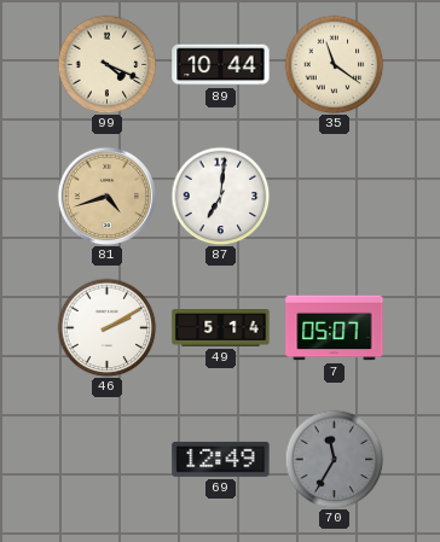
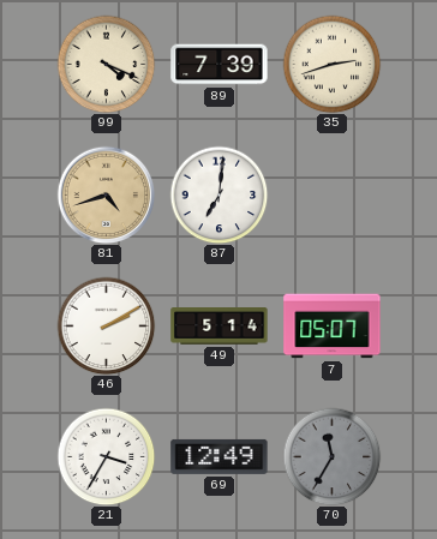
89: 10:44 -> 7:39 (220, 65)
35: 11:21 -> 2:42 (331, 64)
21: none -> 3:35 (106, 456)
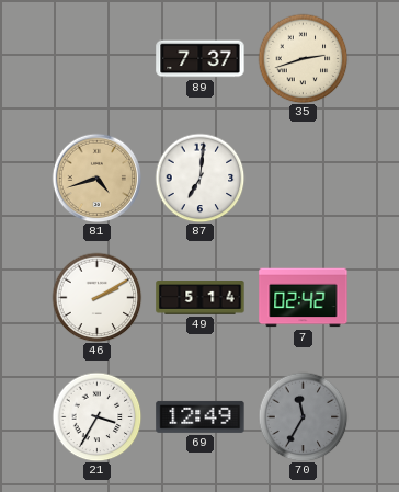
99: 4:19 -> none (106, 64)
89: 7:39 -> 7:37 (201, 59)
7: 05:07 -> 02:42 (304, 298)
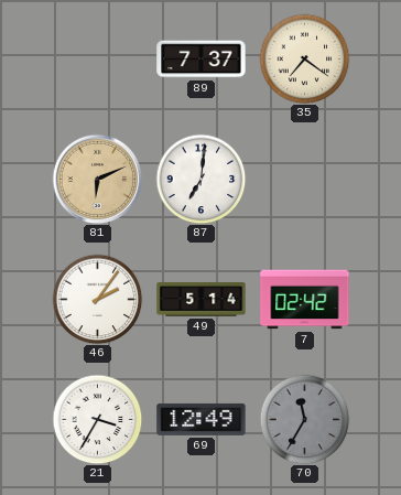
35: 2:42 -> 7:21 (304, 58)
81: 4:42 -> 6:11 (97, 179)
46: 2:10 -> 2:06 (97, 299)
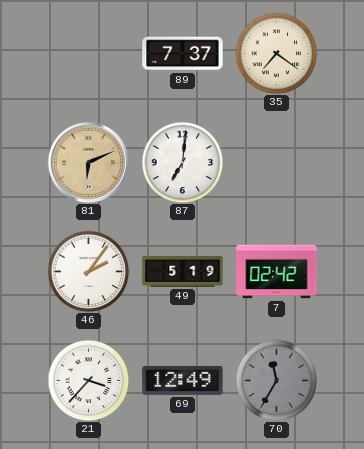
49: 5:14 -> 5:19 (183, 272)
21: 3:35 -> 3:37 (88, 380)
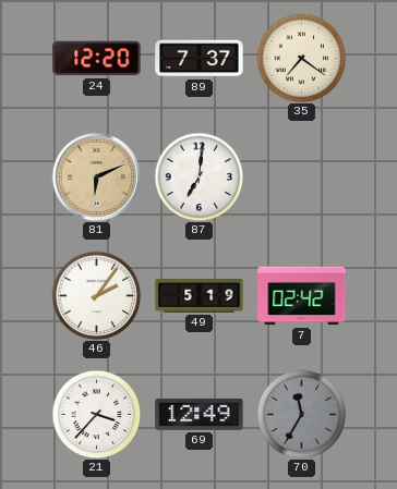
24: none -> 12:20 (97, 59)
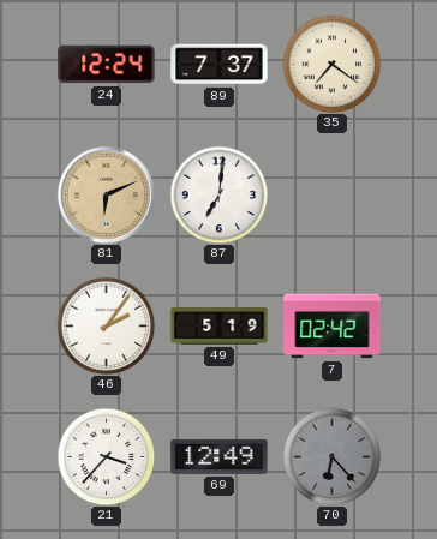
24: 12:20 -> 12:24 (107, 65)
70: 11:35 -> 6:23 (331, 456)
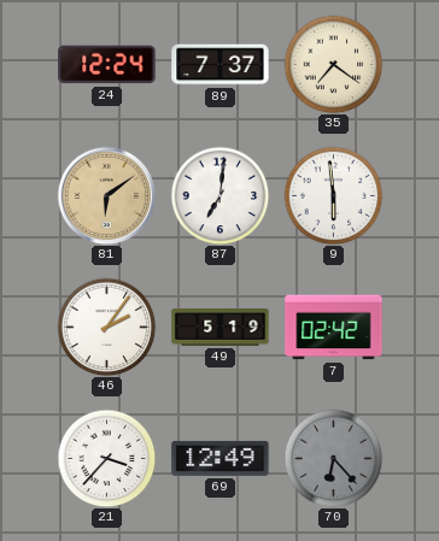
81: 6:11 -> 6:09 (106, 195)
9: none -> 5:59 (333, 195)
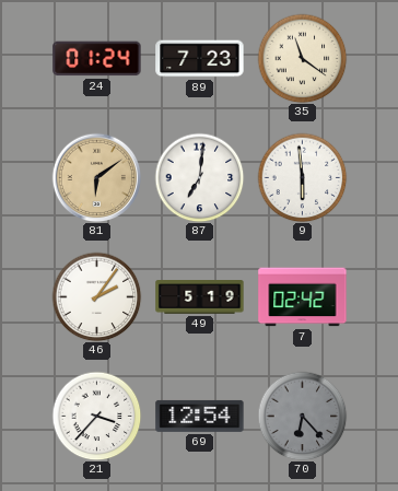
24: 12:24 -> 01:24 (97, 59)
89: 7:37 -> 7:23 (200, 59)
35: 7:21 -> 11:21 (302, 58)
69: 12:49 -> 12:54 (200, 416)
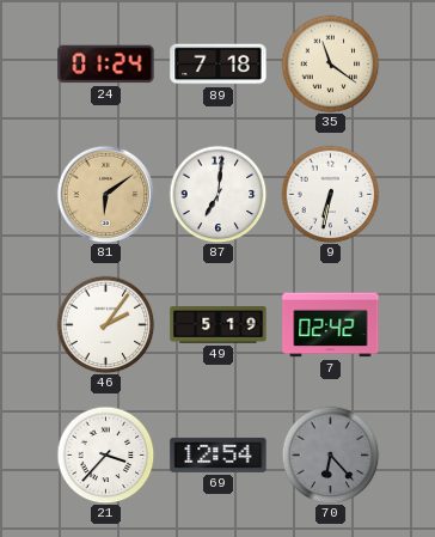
89: 7:23 -> 7:18 (219, 65)
9: 5:59 -> 6:32 (330, 194)
